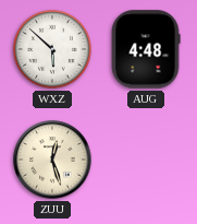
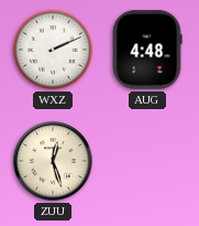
WXZ: 5:52 -> 2:11 (53, 50)
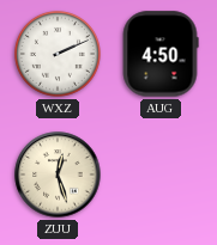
AUG: 4:48 -> 4:50 (161, 54)
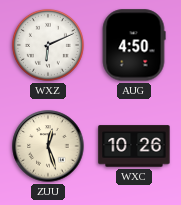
WXZ: 2:11 -> 6:11 (48, 45)
WXC: none -> 10:26 (134, 146)
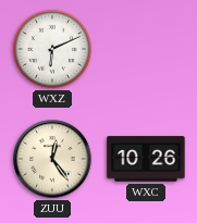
AUG: 4:50 -> none (134, 45)
ZUU: 12:27 -> 12:24 (52, 159)
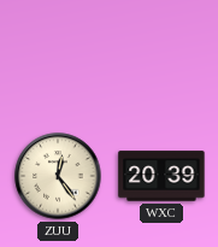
WXZ: 6:11 -> none (52, 49)
WXC: 10:26 -> 20:39 (161, 176)
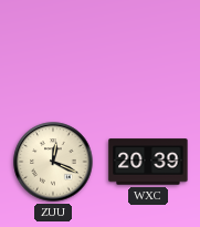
ZUU: 12:24 -> 12:19 (53, 162)
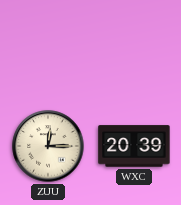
ZUU: 12:19 -> 12:15 (48, 146)
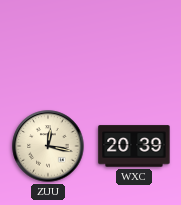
ZUU: 12:15 -> 12:17 (48, 146)
